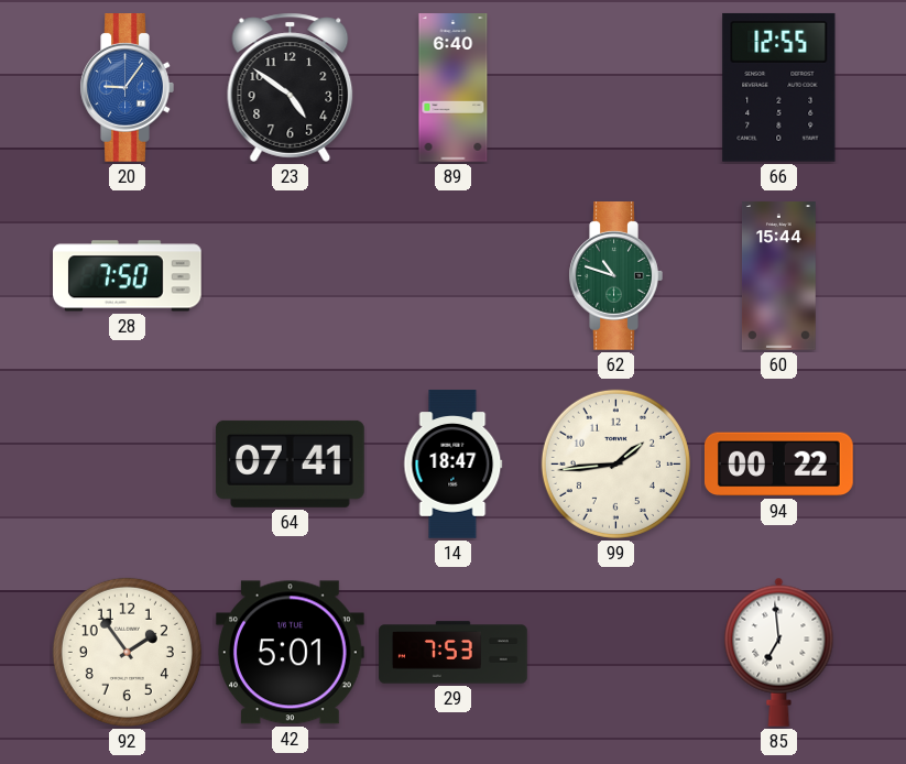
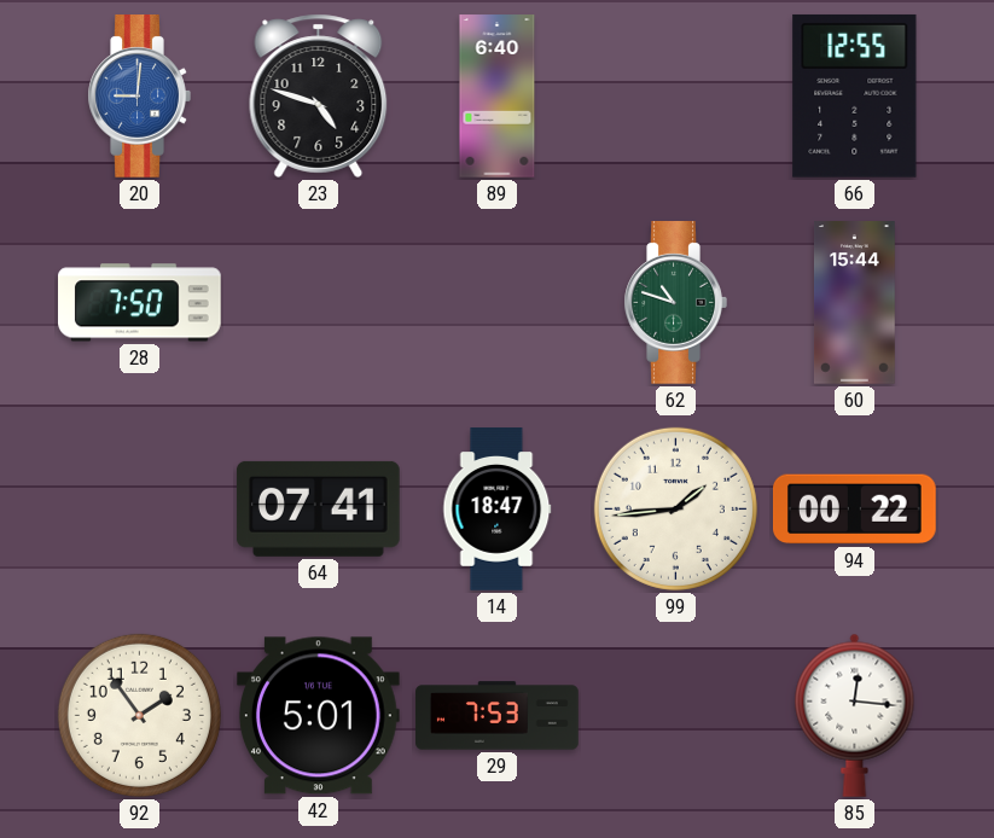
20: 9:06 -> 9:01 (139, 97)
23: 4:51 -> 4:48 (319, 95)
85: 6:59 -> 12:16 (855, 715)
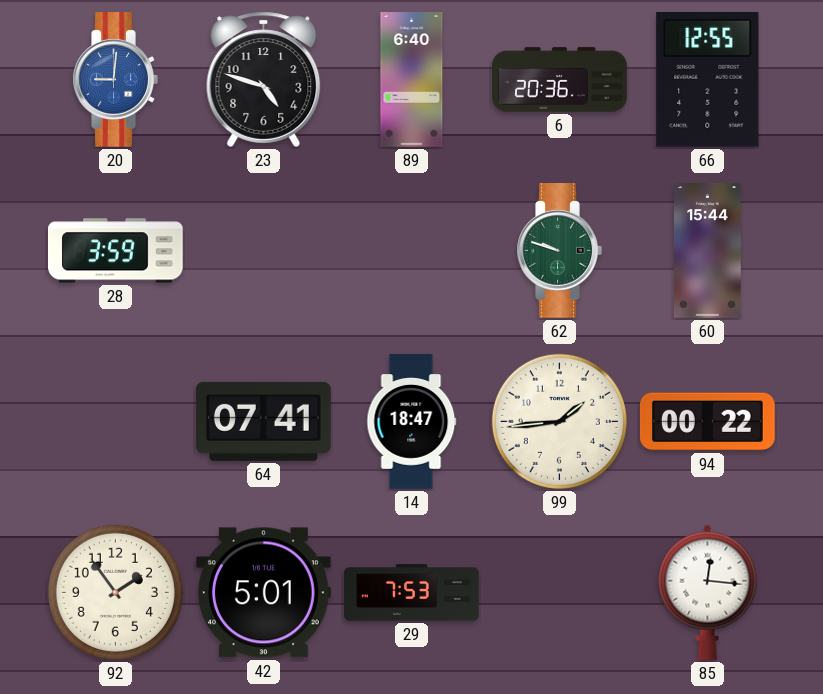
6: none -> 20:36 (560, 80)
28: 7:50 -> 3:59 (116, 251)
62: 10:48 -> 9:48 (559, 251)
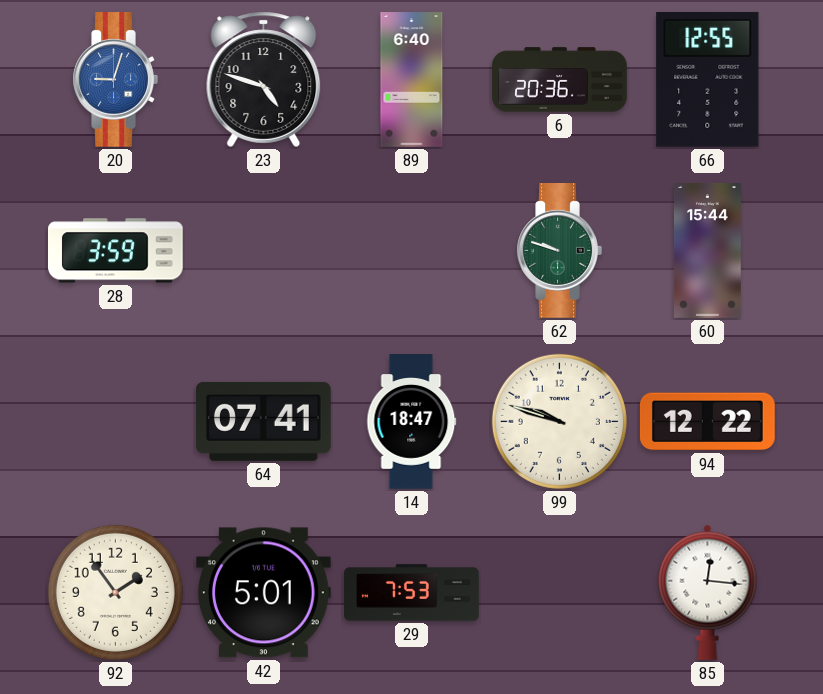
20: 9:01 -> 9:03 (115, 80)
99: 1:44 -> 9:48 (559, 421)
94: 00:22 -> 12:22 (708, 422)
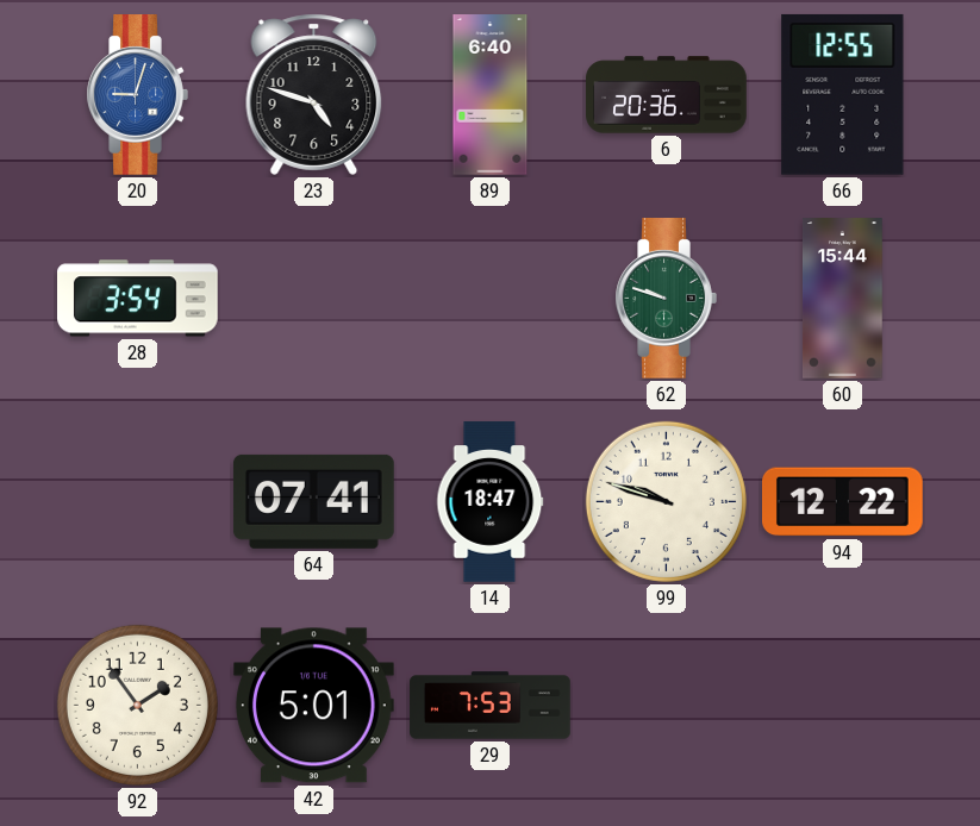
28: 3:59 -> 3:54 (138, 299)
85: 12:16 -> none (708, 592)
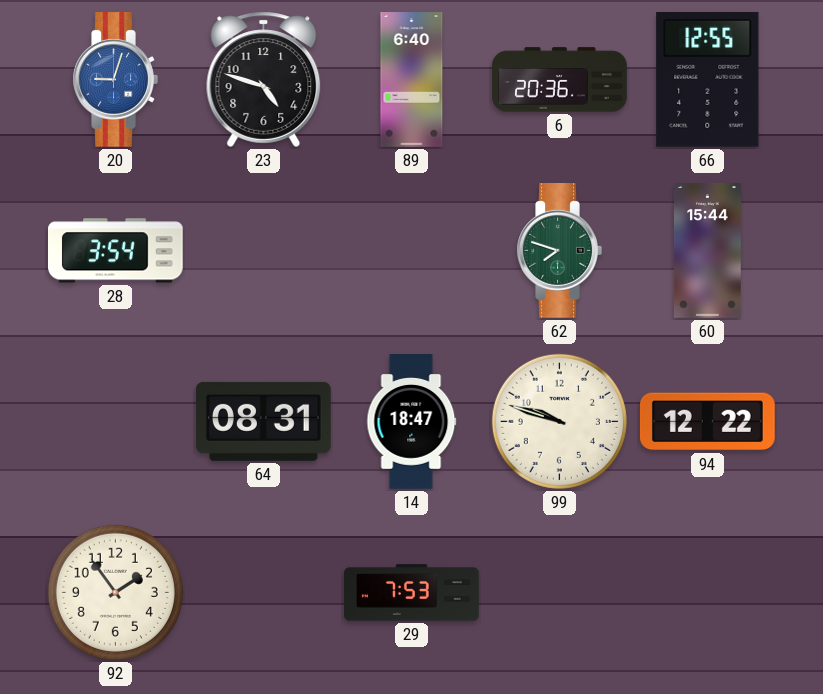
62: 9:48 -> 7:48 (559, 251)
64: 07:41 -> 08:31 (264, 421)
42: 5:01 -> none (314, 706)
